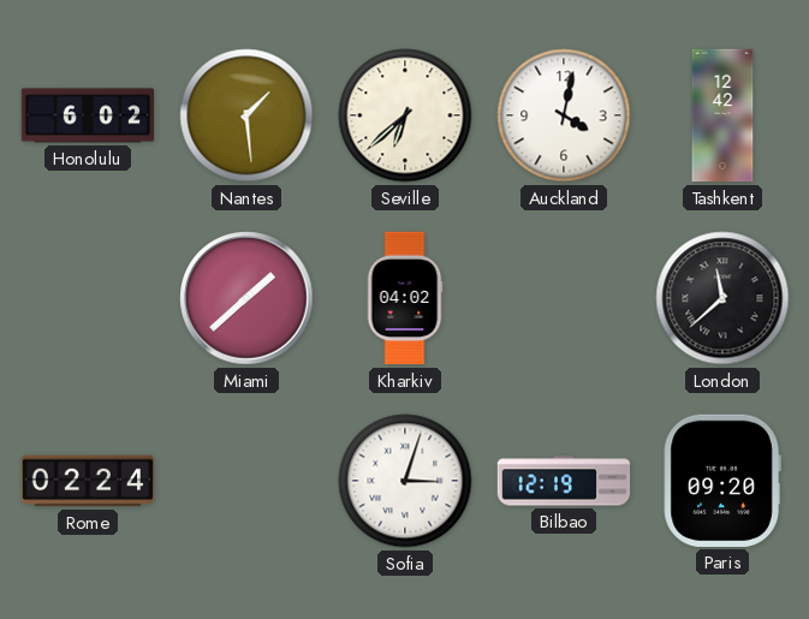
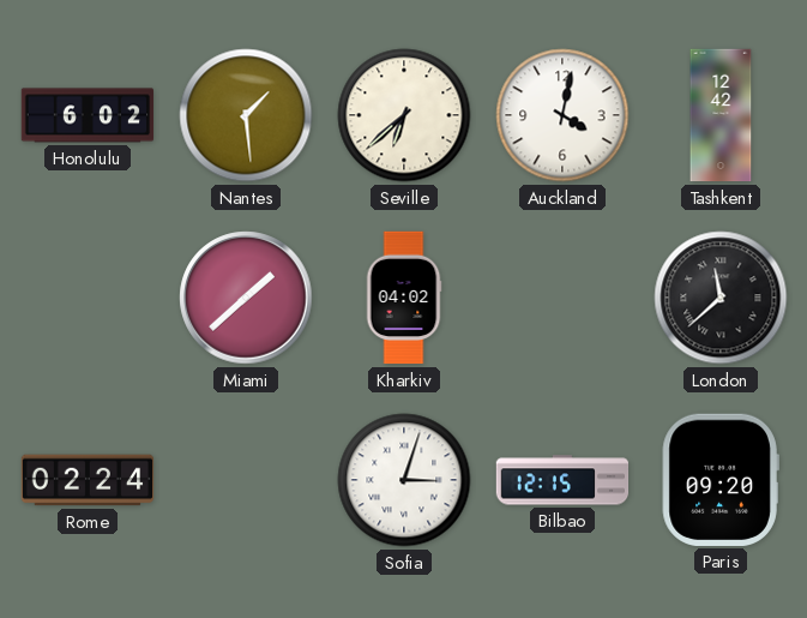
Bilbao: 12:19 -> 12:15 (562, 480)
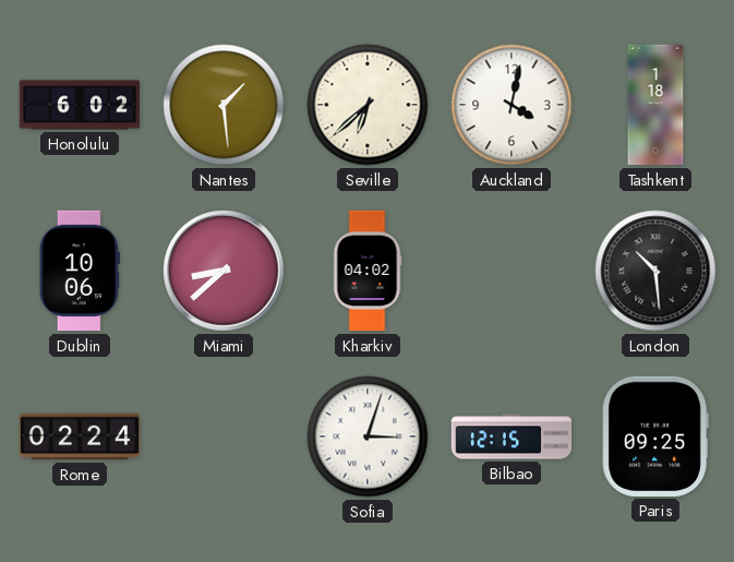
Tashkent: 12:42 -> 1:18 (655, 105)
Dublin: none -> 10:06 (80, 271)
Miami: 1:38 -> 8:38 (224, 271)
London: 11:38 -> 10:29 (655, 271)
Paris: 09:20 -> 09:25 (655, 437)
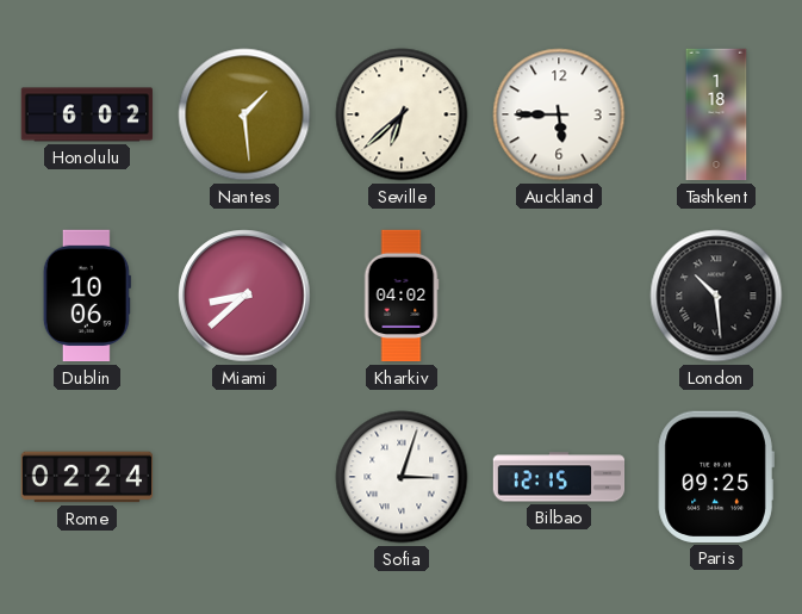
Auckland: 4:02 -> 5:45 (559, 114)
